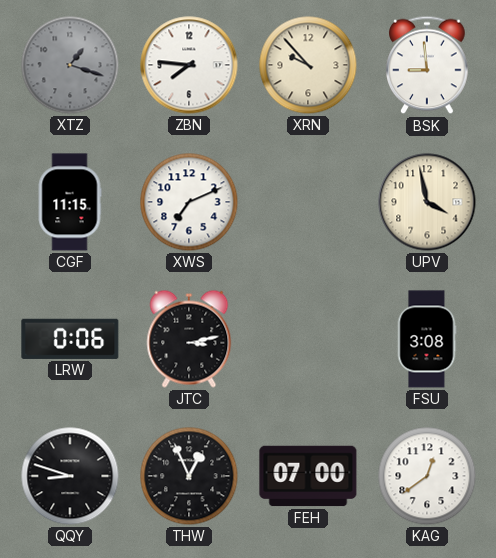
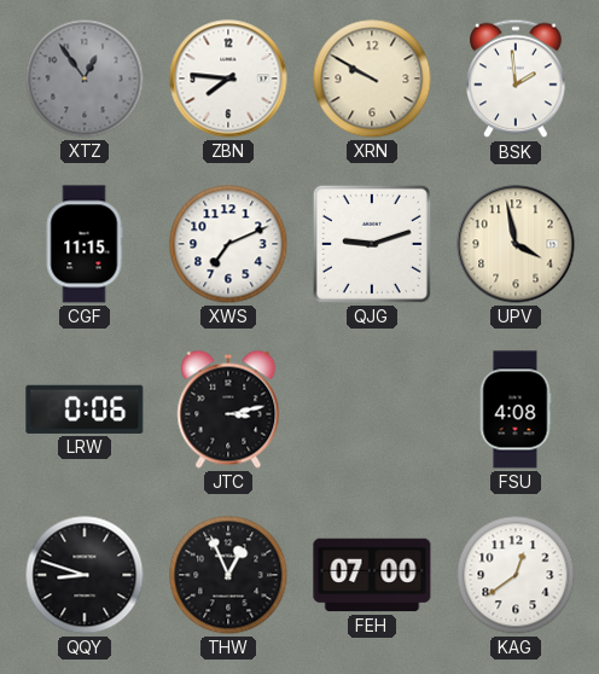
XTZ: 1:18 -> 12:54 (85, 79)
XRN: 9:53 -> 9:50 (372, 79)
BSK: 8:59 -> 1:59 (516, 79)
QJG: none -> 9:12 (372, 244)
FSU: 3:08 -> 4:08 (516, 409)
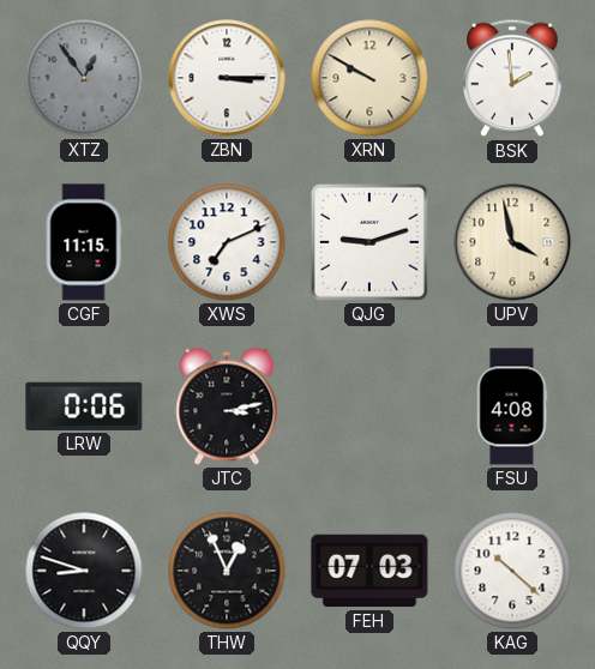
ZBN: 7:46 -> 3:15 (227, 78)
FEH: 07:00 -> 07:03 (369, 571)
KAG: 12:39 -> 10:22 (512, 571)
